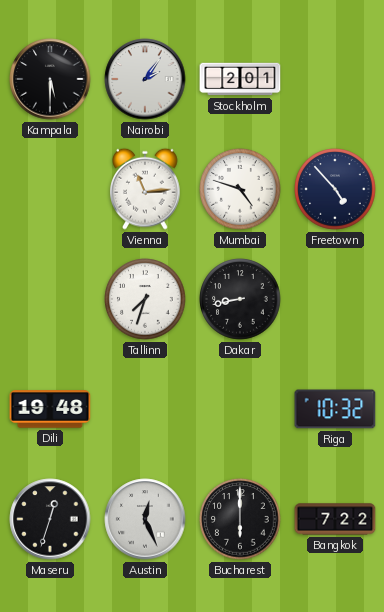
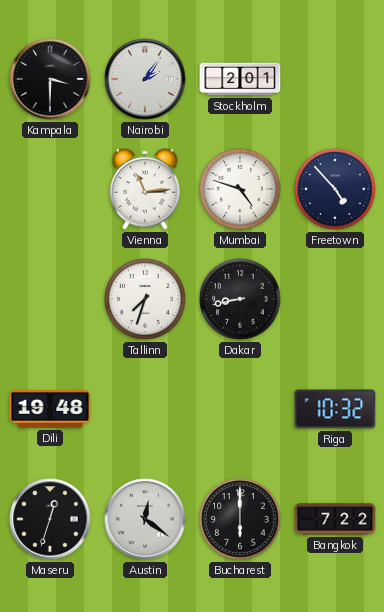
Kampala: 5:30 -> 3:30 (50, 79)
Austin: 12:26 -> 12:21 (145, 519)
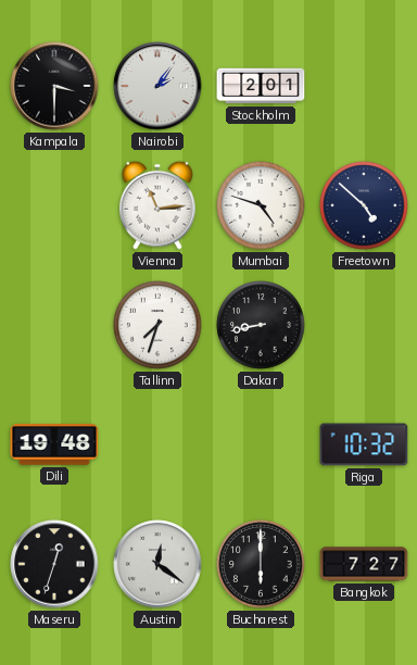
Freetown: 4:53 -> 4:52 (364, 205)
Bangkok: 7:22 -> 7:27 (364, 564)
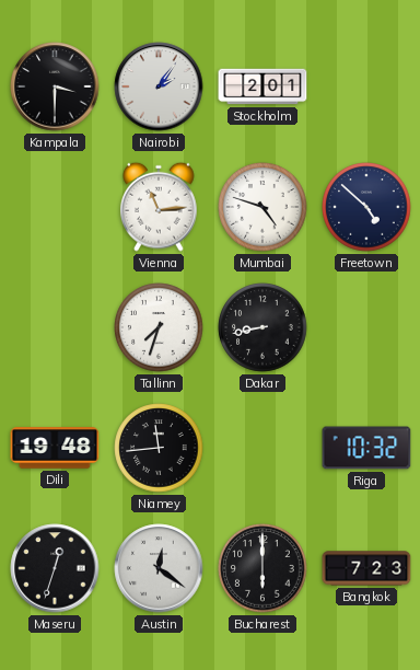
Niamey: none -> 11:44 (159, 448)
Bangkok: 7:27 -> 7:23 (366, 568)
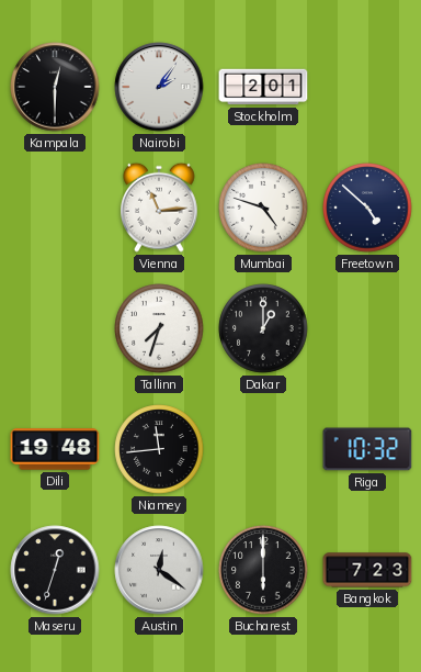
Kampala: 3:30 -> 12:30 (55, 87)
Dakar: 8:43 -> 1:00 (263, 328)
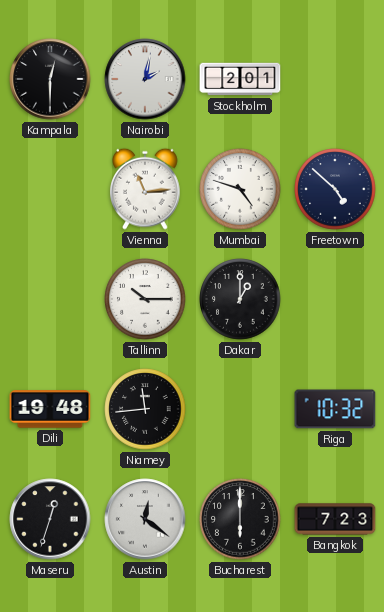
Nairobi: 2:06 -> 2:02 (145, 79)
Tallinn: 7:33 -> 10:15 (145, 299)
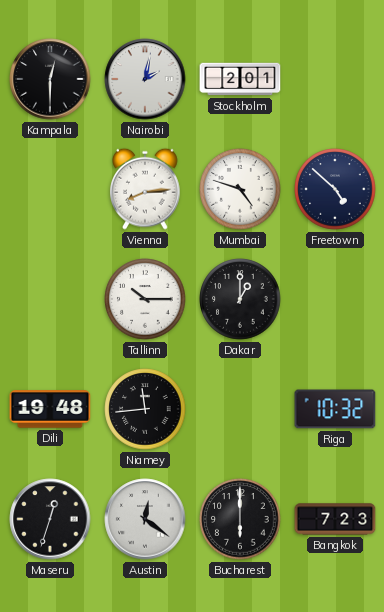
Vienna: 11:14 -> 8:14 (146, 189)
